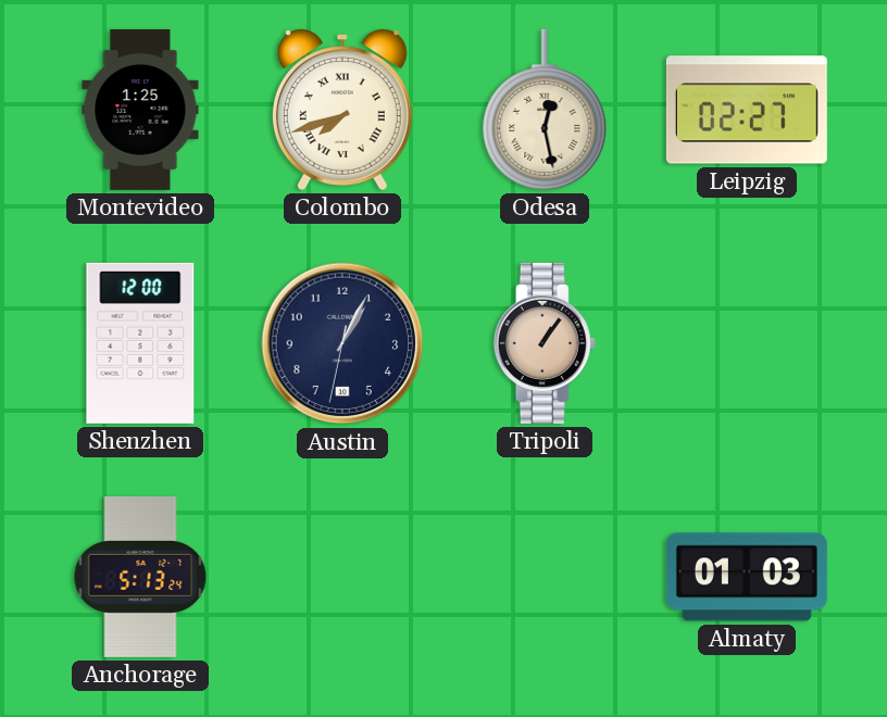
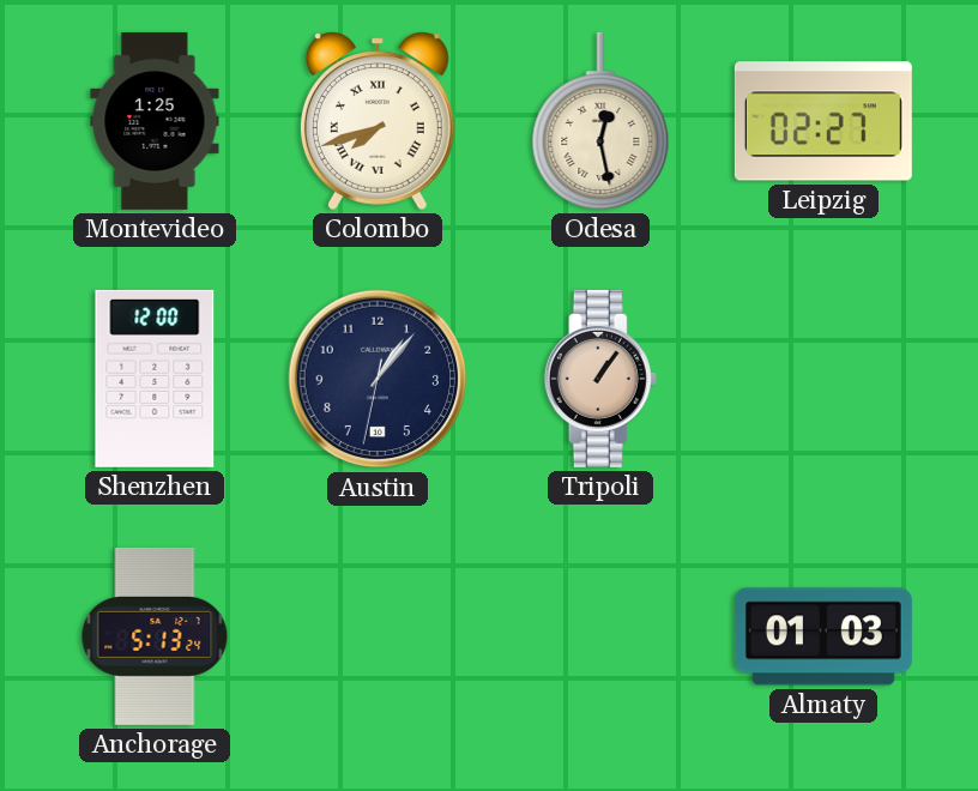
Austin: 1:04 -> 1:06 (378, 379)
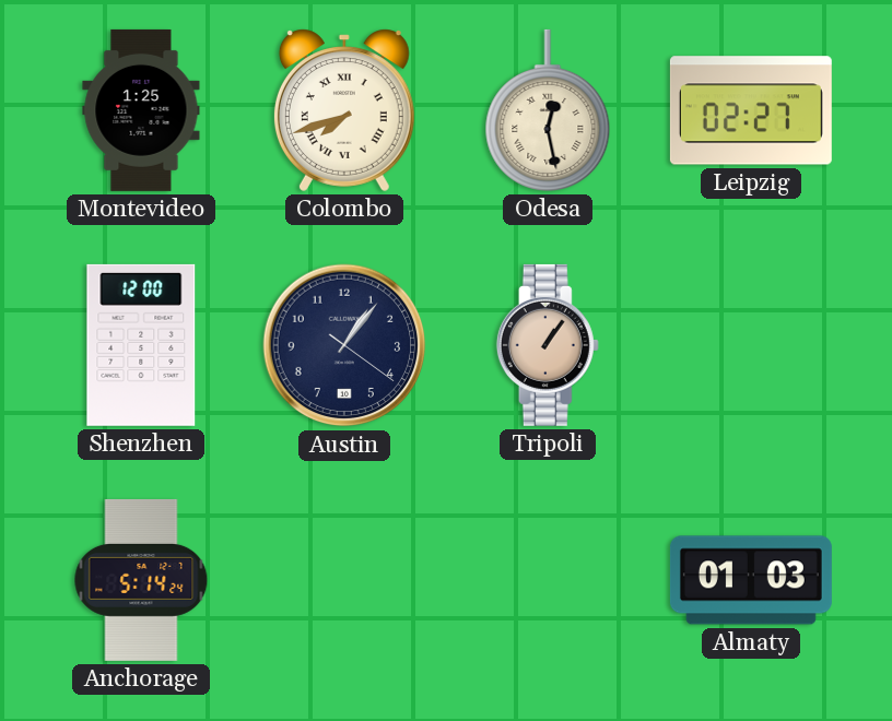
Austin: 1:06:32 -> 1:06:21 (344, 345)
Anchorage: 5:13 -> 5:14 (141, 580)
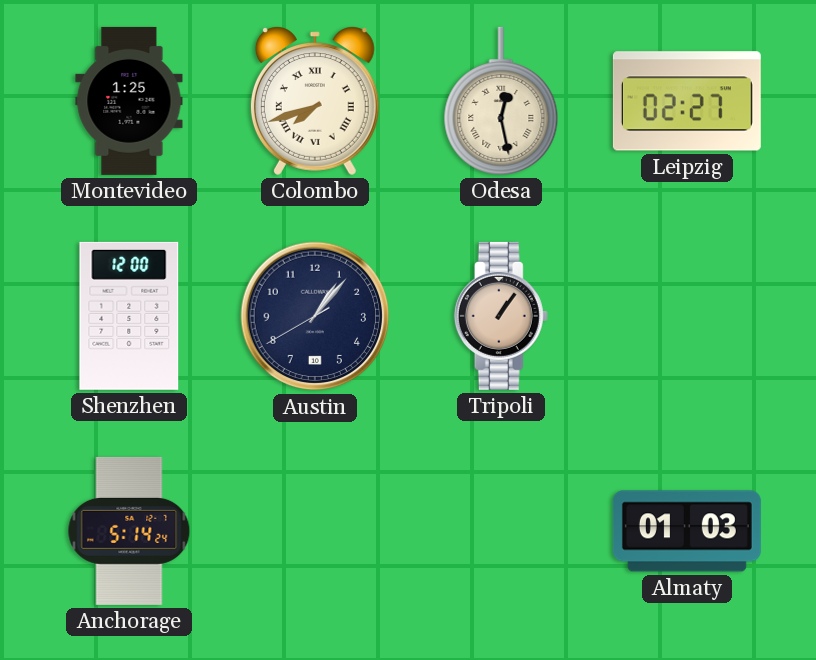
Austin: 1:06:21 -> 1:06:40 (315, 316)
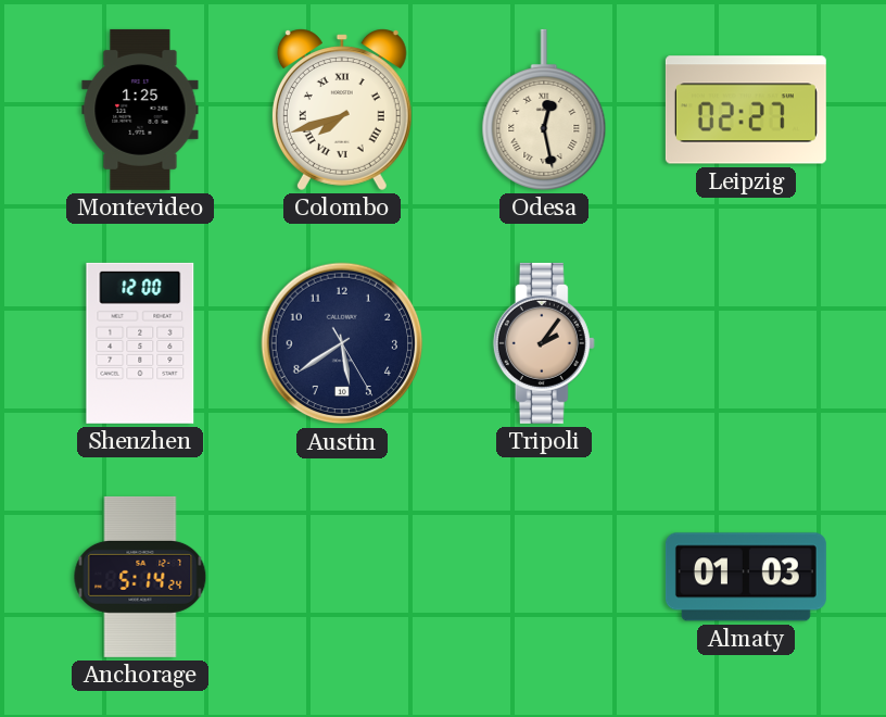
Austin: 1:06 -> 5:39 (342, 343)
Tripoli: 1:06 -> 2:06 (544, 343)
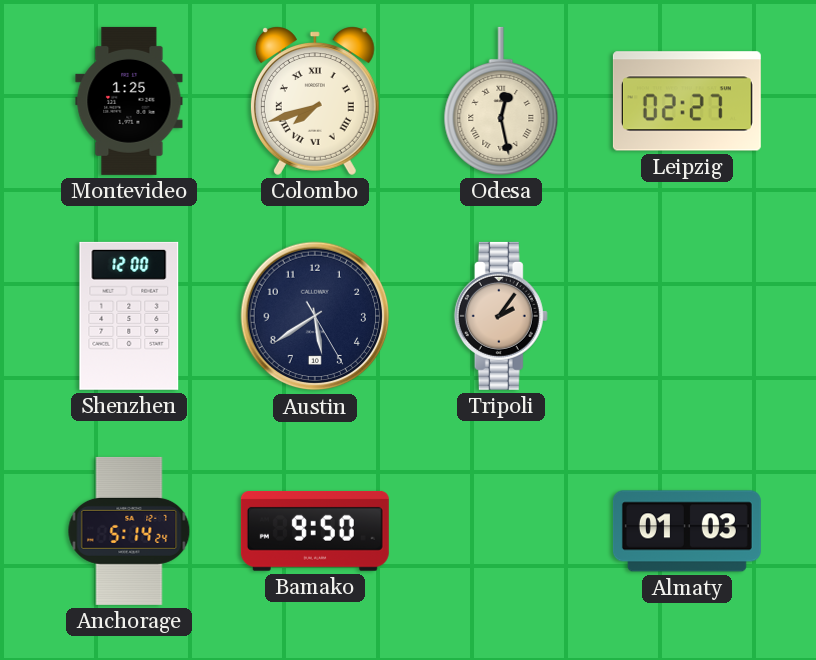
Bamako: none -> 9:50 (315, 531)
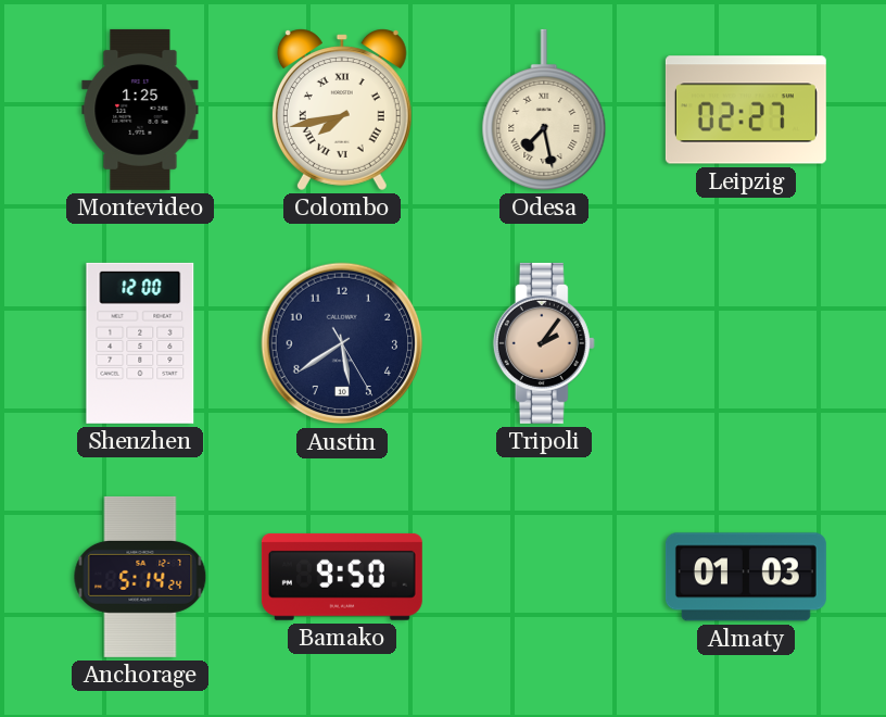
Colombo: 7:42 -> 7:43 (342, 110)
Odesa: 12:28 -> 7:28 (544, 110)
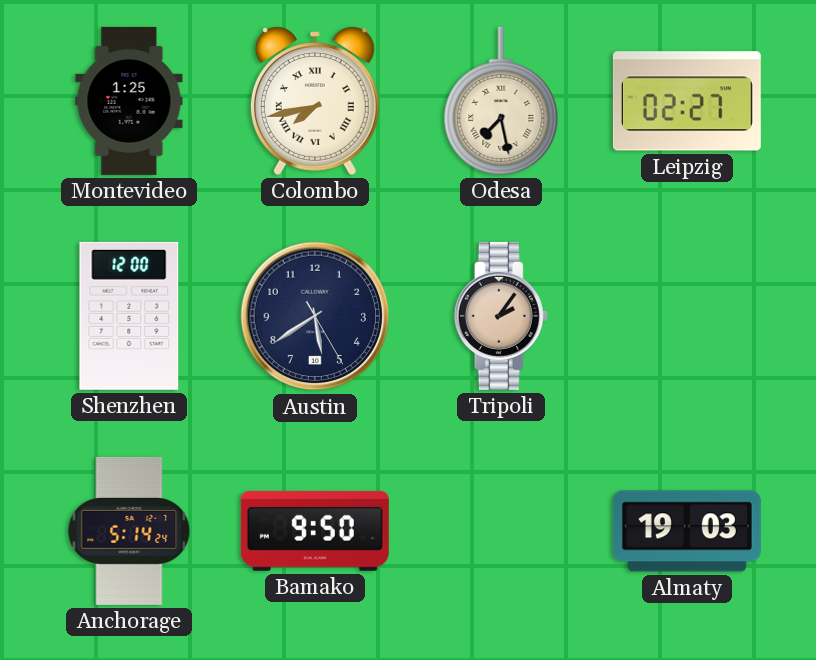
Almaty: 01:03 -> 19:03 (687, 531)
